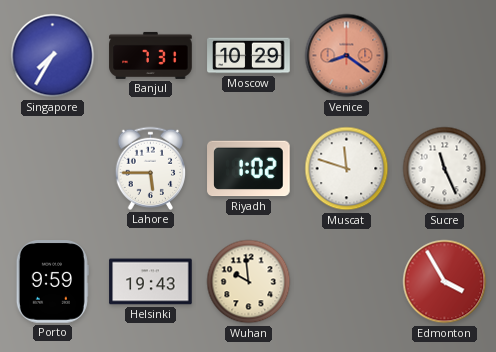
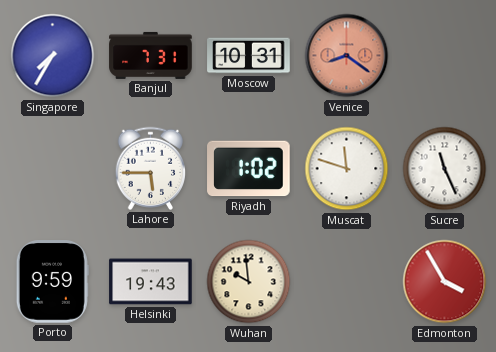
Moscow: 10:29 -> 10:31 (249, 56)
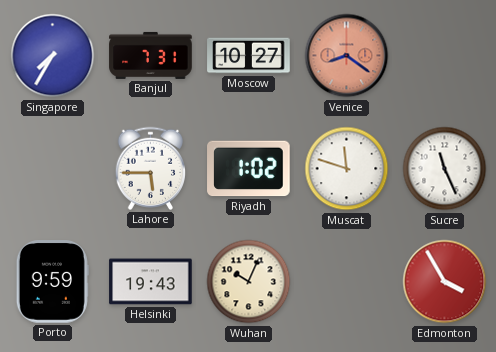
Moscow: 10:31 -> 10:27 (249, 56)
Wuhan: 9:59 -> 10:04 (249, 282)
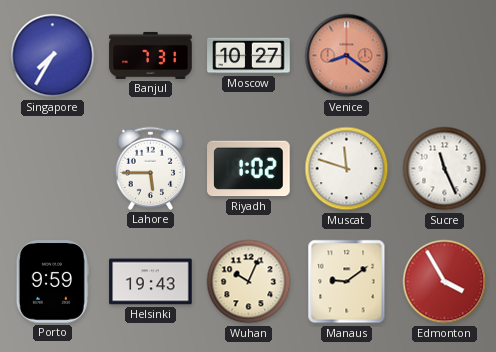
Manaus: none -> 9:09 (347, 282)
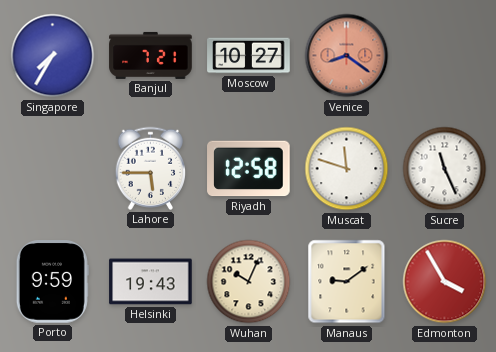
Banjul: 7:31 -> 7:21 (151, 55)
Riyadh: 1:02 -> 12:58 (249, 169)
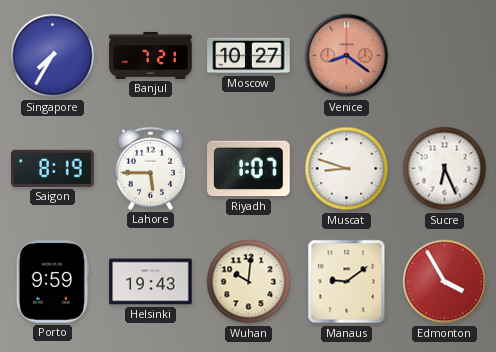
Saigon: none -> 8:19 (53, 168)
Riyadh: 12:58 -> 1:07 (249, 169)
Muscat: 11:48 -> 8:48 (347, 169)
Sucre: 11:26 -> 6:26 (445, 169)
Wuhan: 10:04 -> 10:01 (249, 282)
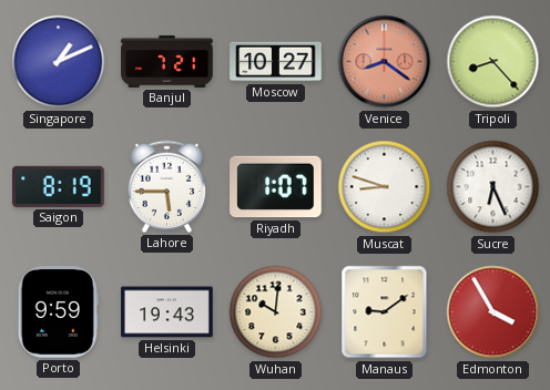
Singapore: 7:35 -> 1:11 (59, 62)
Tripoli: none -> 8:23 (493, 62)
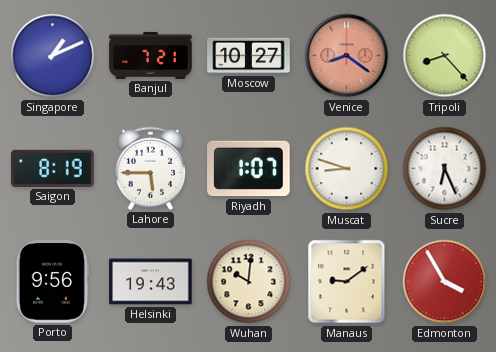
Porto: 9:59 -> 9:56 (52, 282)
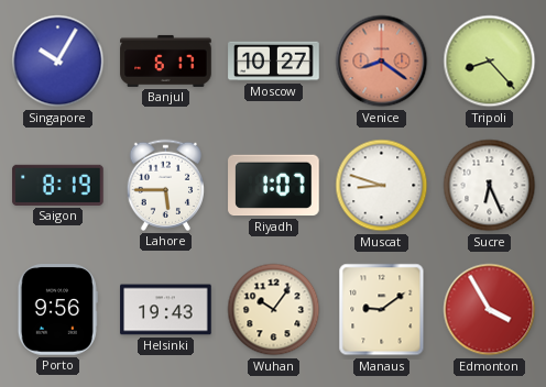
Singapore: 1:11 -> 10:05 (58, 62)
Banjul: 7:21 -> 6:17 (166, 60)
Wuhan: 10:01 -> 10:06 (274, 310)
